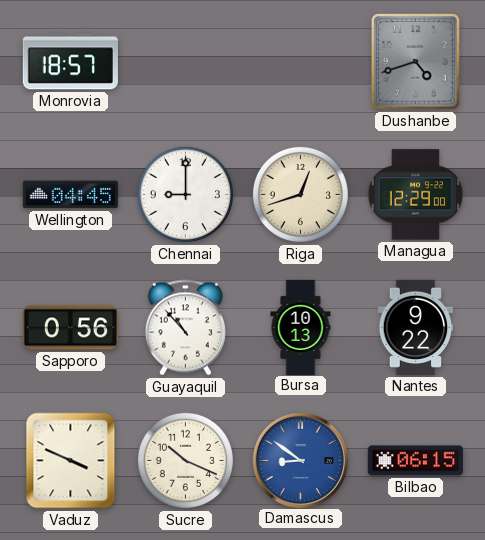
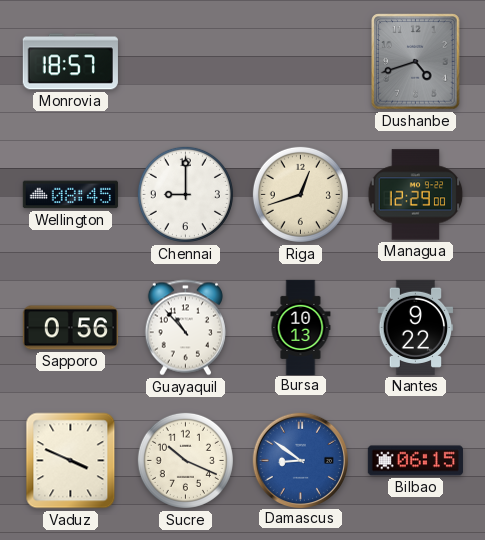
Wellington: 04:45 -> 08:45 (70, 195)
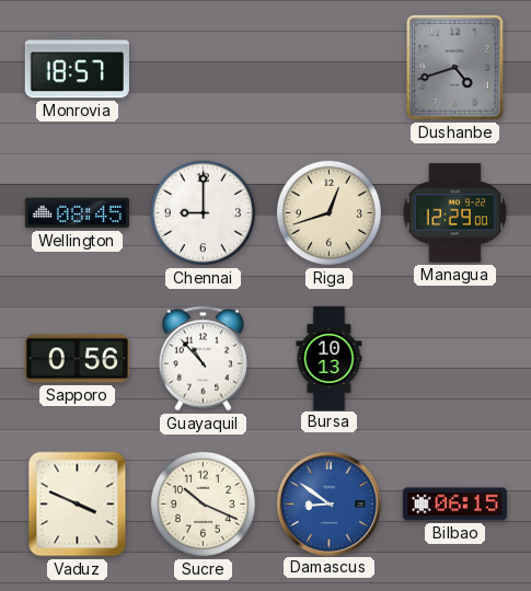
Nantes: 9:22 -> none (416, 327)
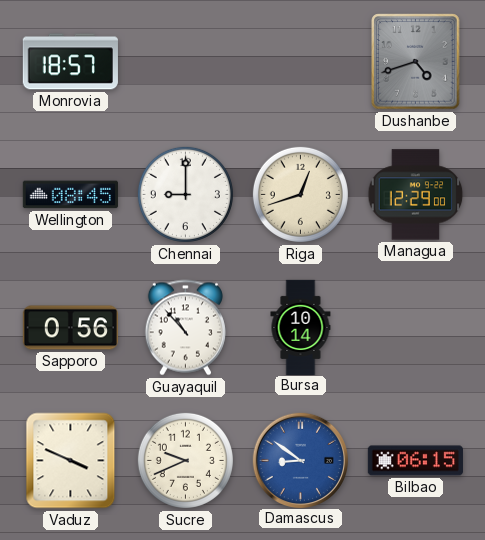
Bursa: 10:13 -> 10:14 (301, 327)
Sucre: 10:19 -> 9:41 (185, 460)
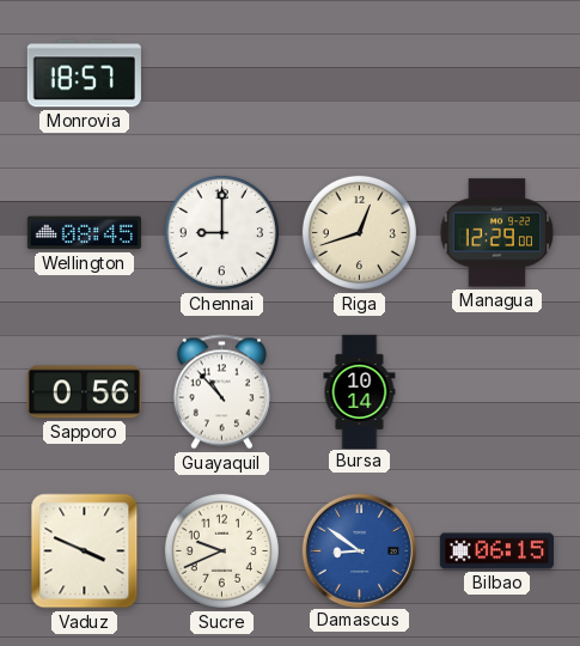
Dushanbe: 4:42 -> none (416, 62)
